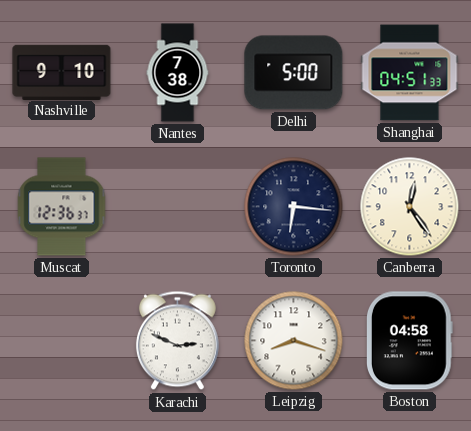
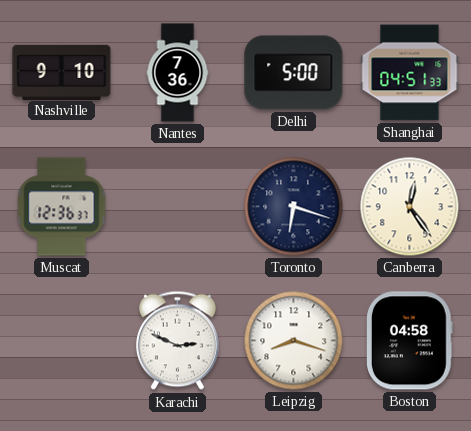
Nantes: 7:38 -> 7:36 (178, 73)
Toronto: 6:16 -> 6:18 (294, 207)
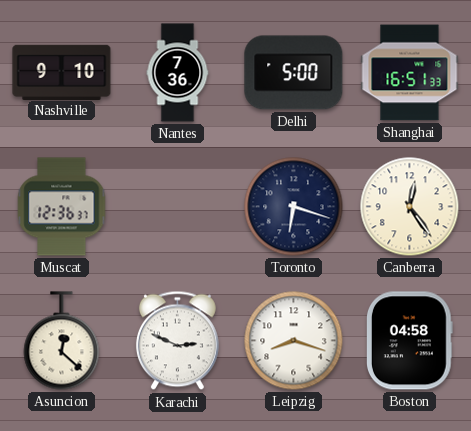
Shanghai: 04:51 -> 16:51 (410, 73)
Asuncion: none -> 12:22 (62, 341)
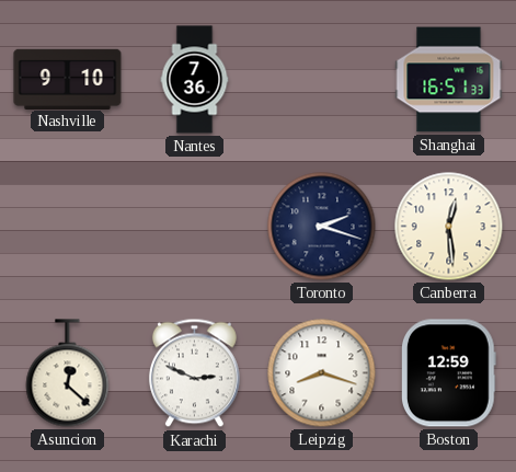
Delhi: 5:00 -> none (294, 73)
Muscat: 12:36 -> none (62, 207)
Toronto: 6:18 -> 2:18 (322, 227)
Canberra: 12:24 -> 12:29 (449, 227)
Boston: 04:58 -> 12:59 (448, 373)
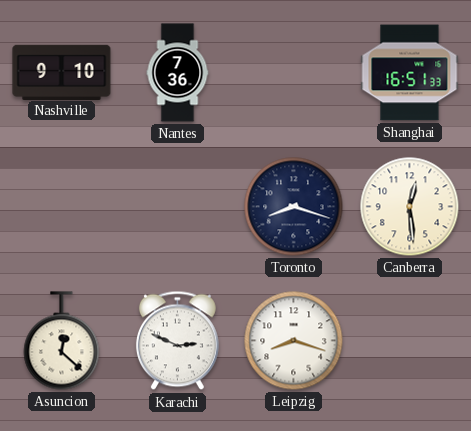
Toronto: 2:18 -> 8:18 (294, 207)
Boston: 12:59 -> none (448, 373)
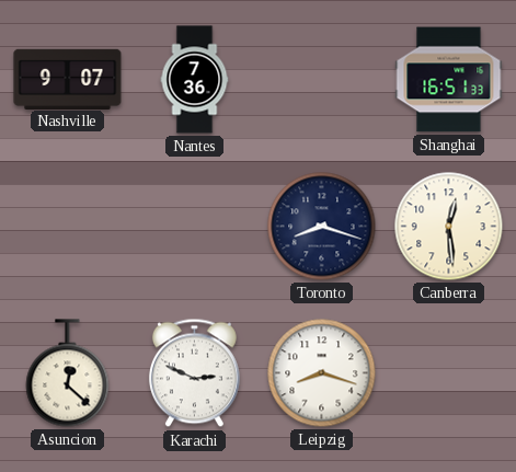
Nashville: 9:10 -> 9:07 (68, 79)
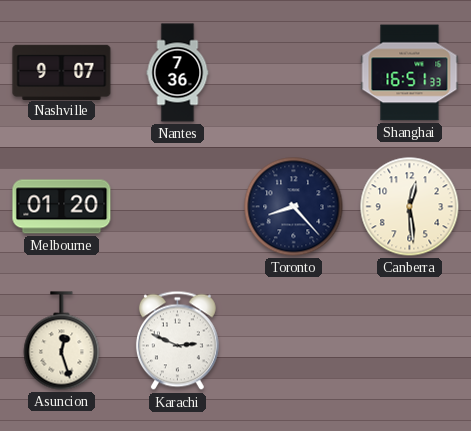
Melbourne: none -> 01:20 (62, 207)
Toronto: 8:18 -> 8:23 (294, 207)
Asuncion: 12:22 -> 12:27 (62, 341)
Leipzig: 8:18 -> none (322, 373)
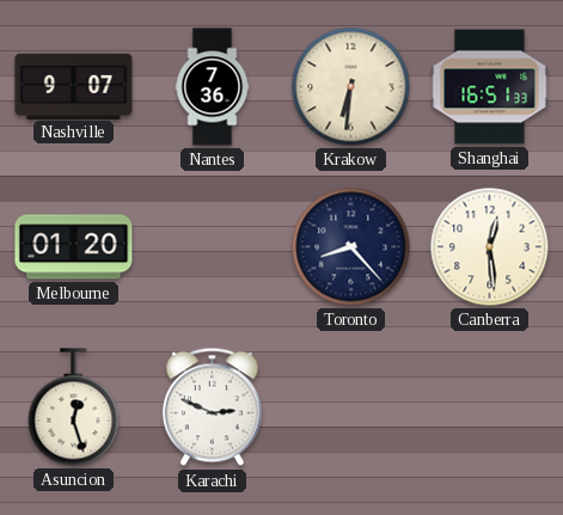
Krakow: none -> 6:31 (351, 87)
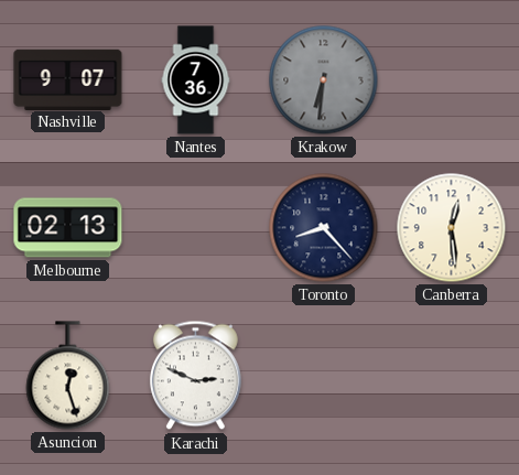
Krakow dial: cream -> grey (324, 80)
Shanghai: 16:51 -> none (490, 87)
Melbourne: 01:20 -> 02:13 (68, 228)
